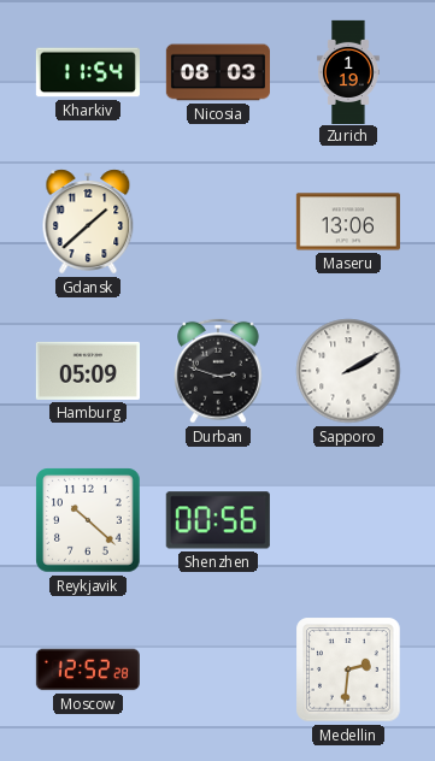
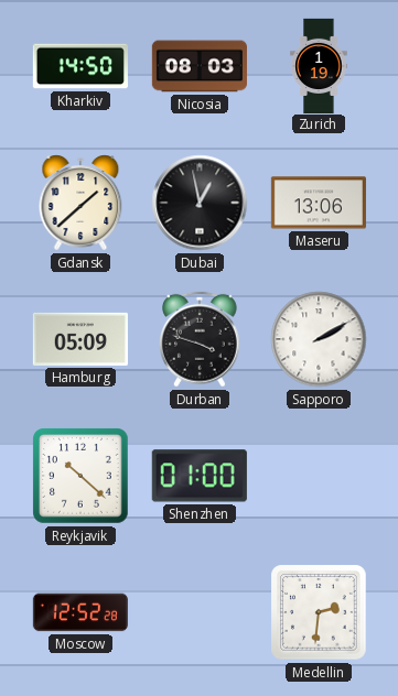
Kharkiv: 11:54 -> 14:50 (80, 66)
Dubai: none -> 12:58 (200, 203)
Durban: 2:48 -> 3:48 (201, 339)
Shenzhen: 00:56 -> 01:00 (200, 476)
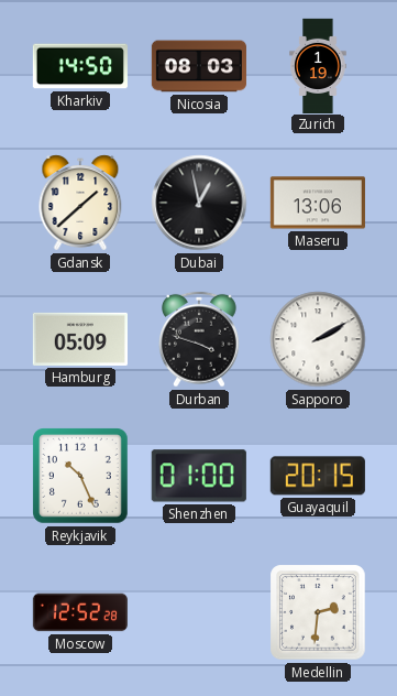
Reykjavik: 10:22 -> 10:26 (80, 476)
Guayaquil: none -> 20:15 (318, 476)
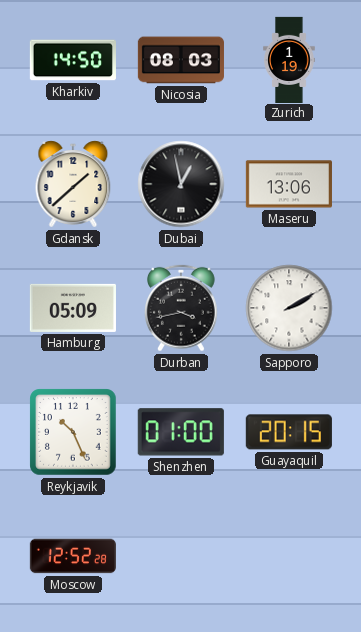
Durban: 3:48 -> 3:43 (182, 308)
Medellin: 2:31 -> none (318, 612)
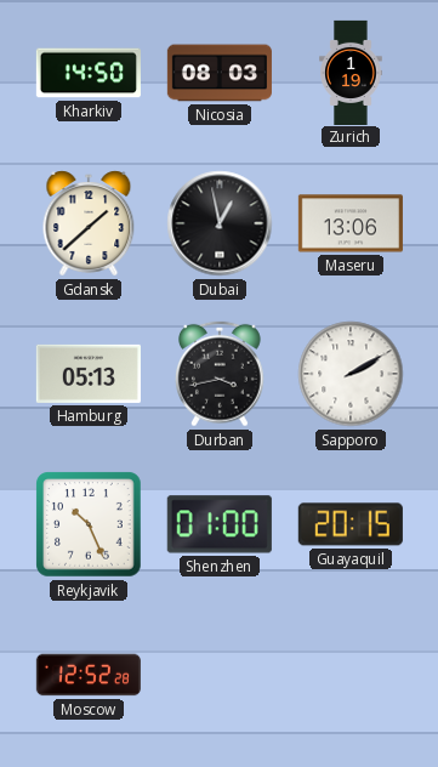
Hamburg: 05:09 -> 05:13 (89, 374)
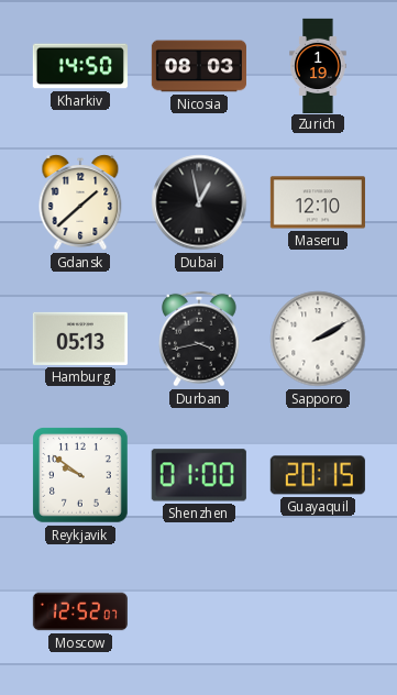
Maseru: 13:06 -> 12:10 (318, 202)
Reykjavik: 10:26 -> 9:51 (80, 475)
Moscow: 12:52:28 -> 12:52:07 (80, 611)
